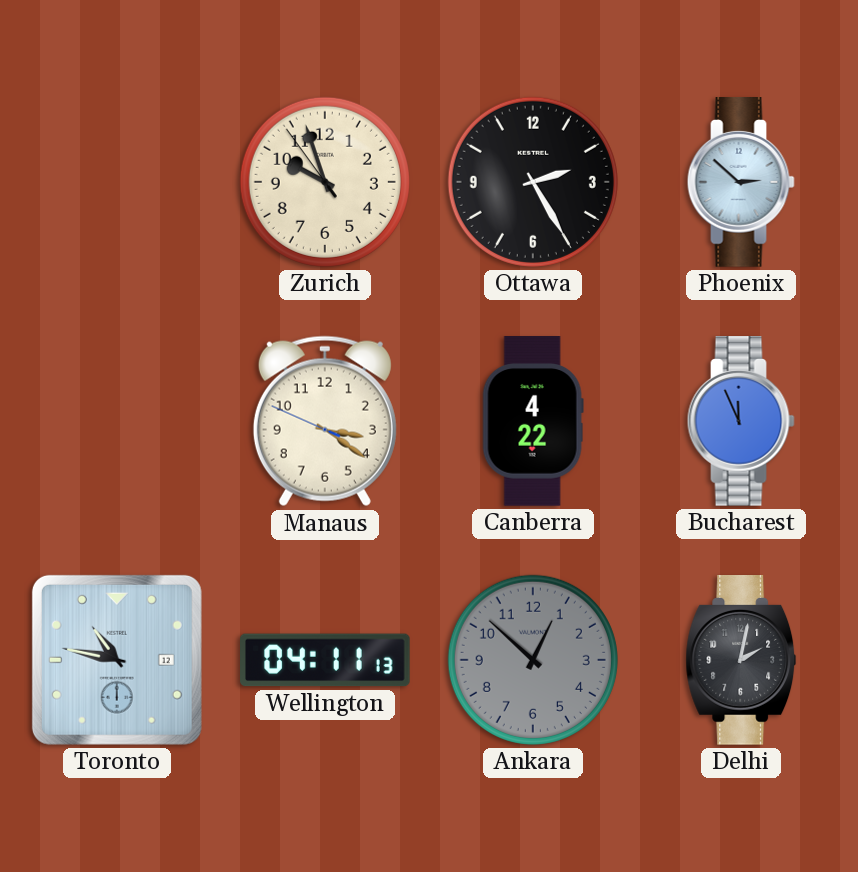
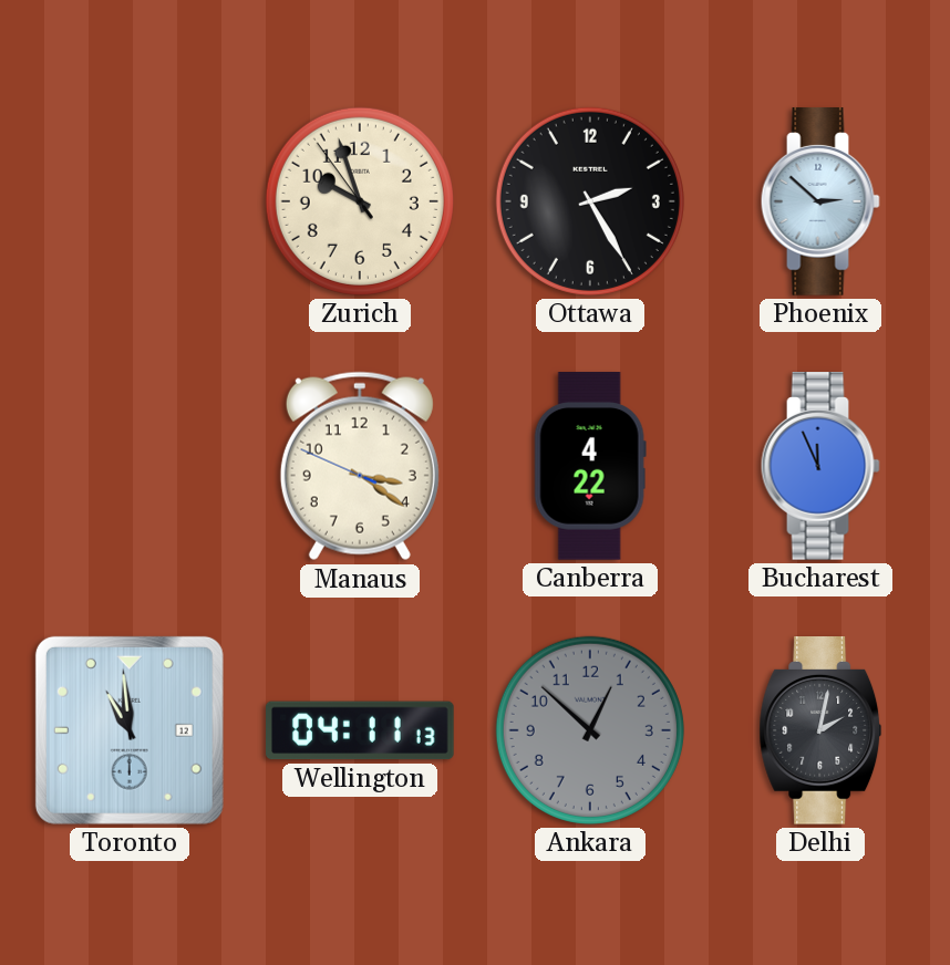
Toronto: 10:47 -> 10:59 (130, 730)
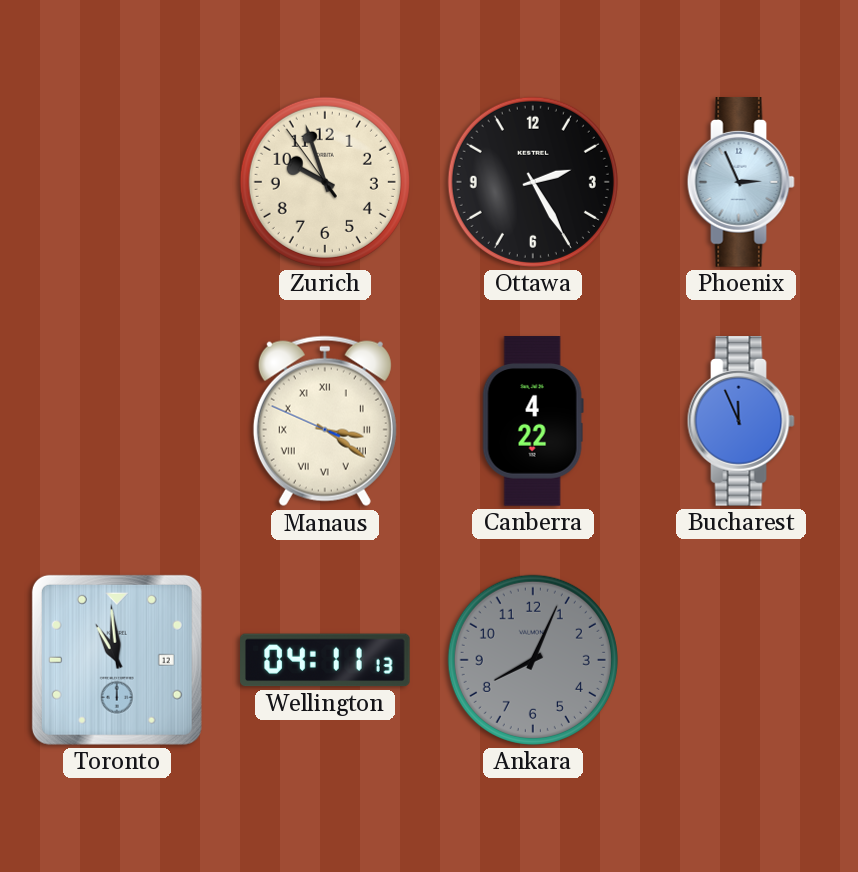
Phoenix: 2:52 -> 2:56 (741, 183)
Manaus numerals: Arabic -> Roman (325, 421)
Ankara: 12:52 -> 8:04 (533, 660)
Delhi: 2:02 -> none (820, 731)
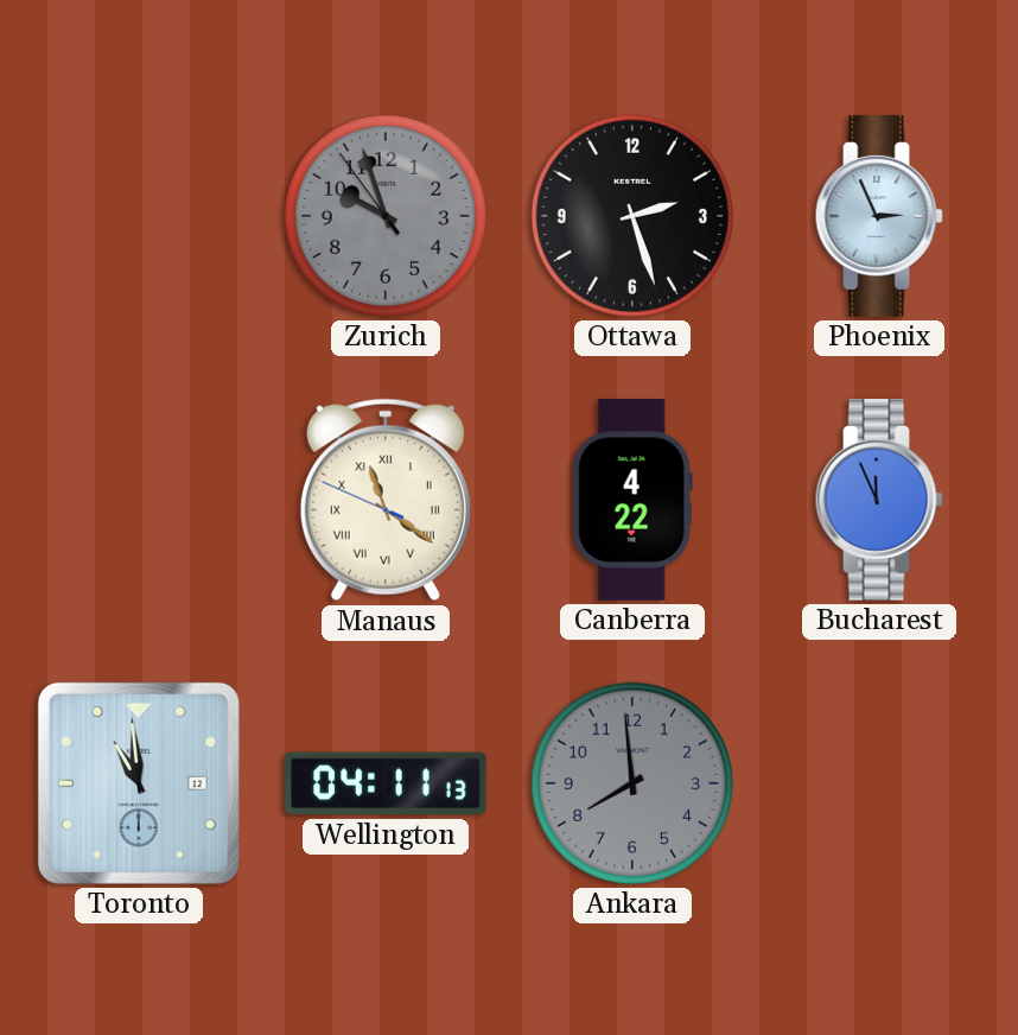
Zurich dial: cream -> grey (386, 216)
Ottawa: 2:25 -> 2:27 (632, 216)
Manaus: 3:20 -> 11:20 (386, 500)
Ankara: 8:04 -> 7:59 (632, 783)
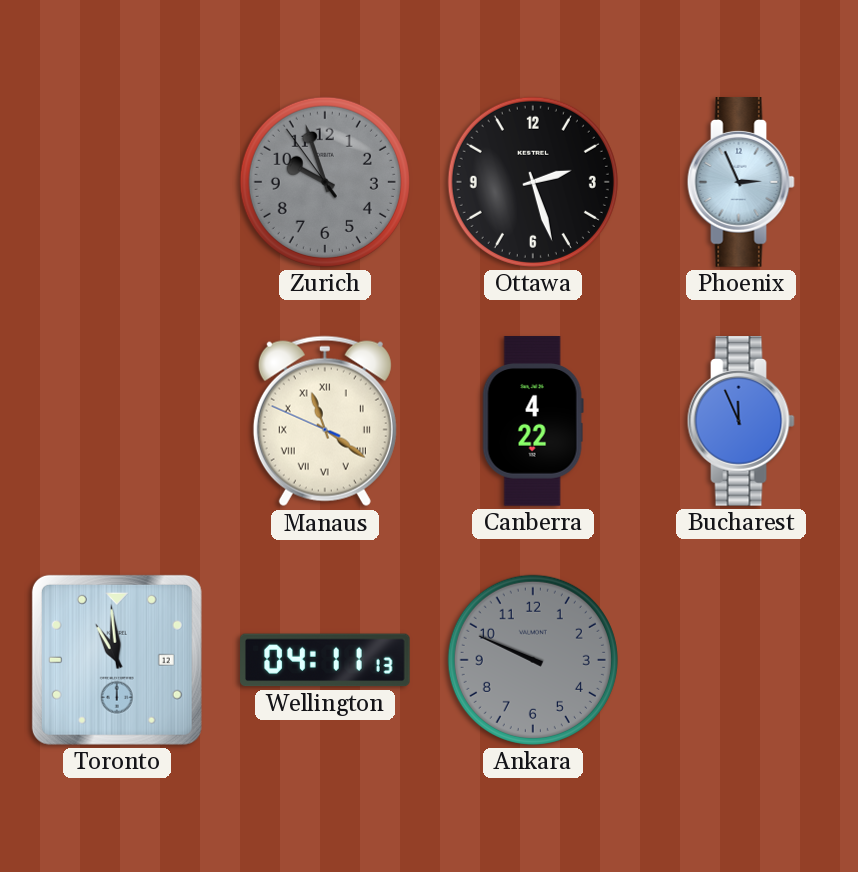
Ankara: 7:59 -> 9:49 (533, 660)
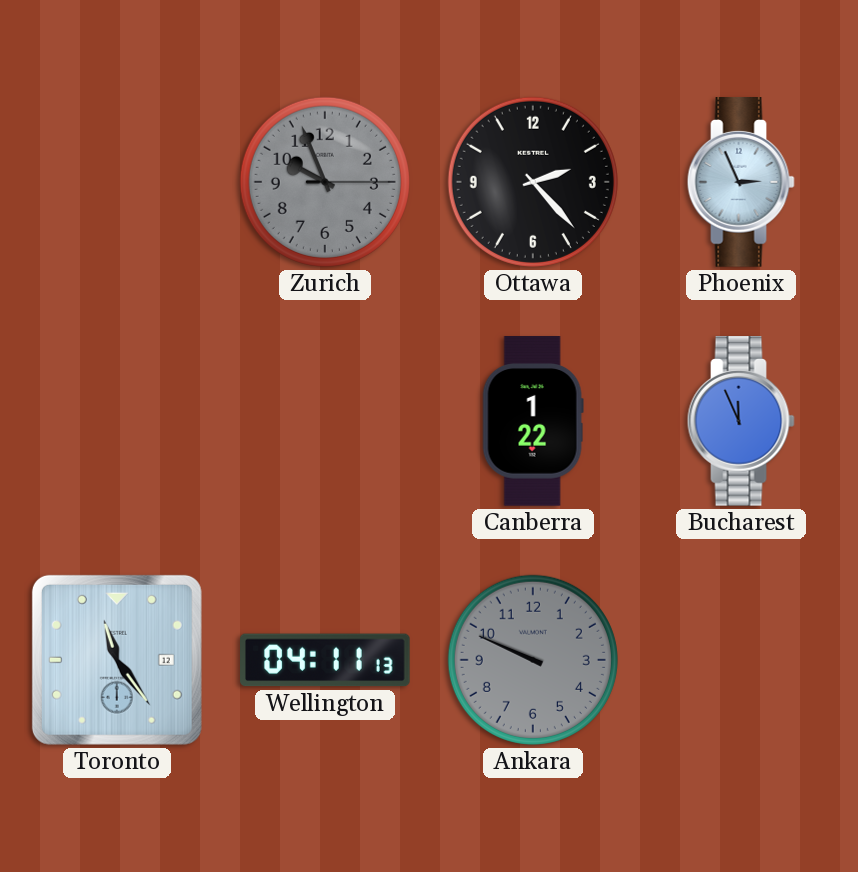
Zurich: 9:56:54 -> 9:56:15 (325, 182)
Ottawa: 2:27 -> 2:23 (533, 182)
Manaus: 11:20 -> none (325, 421)
Canberra: 4:22 -> 1:22 (533, 421)
Toronto: 10:59 -> 11:24 (117, 660)
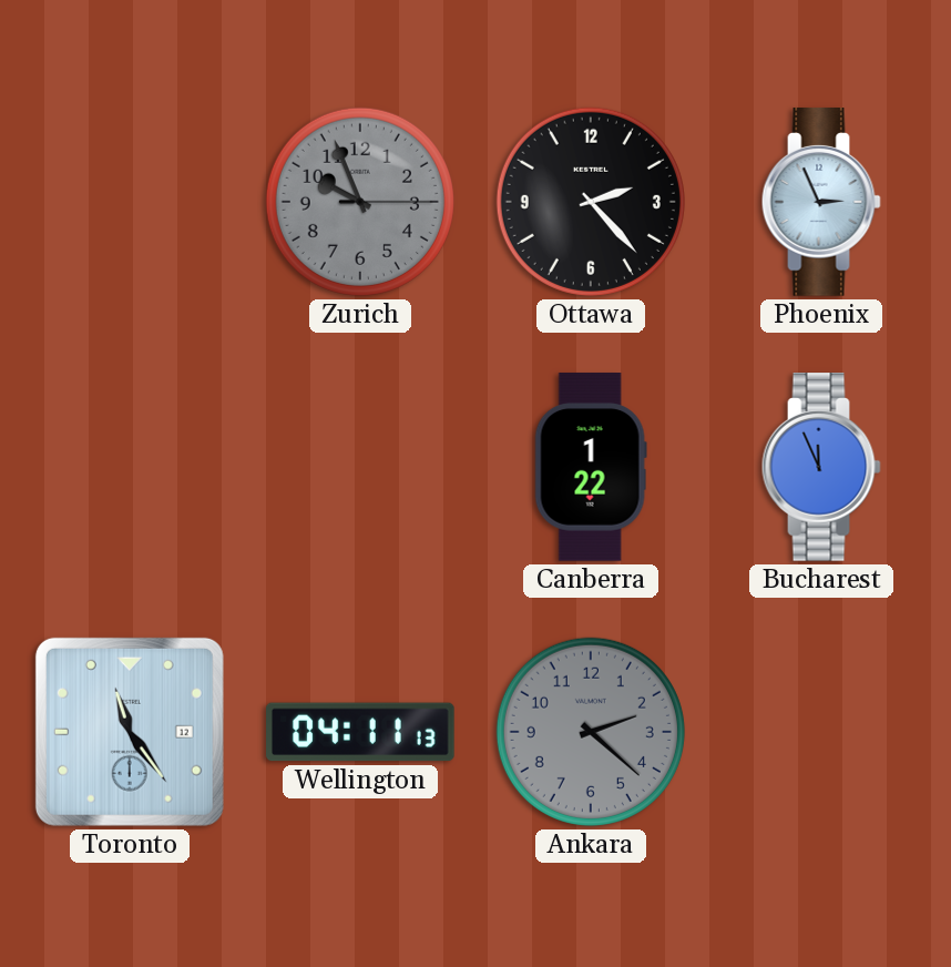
Ankara: 9:49 -> 2:22 (591, 732)
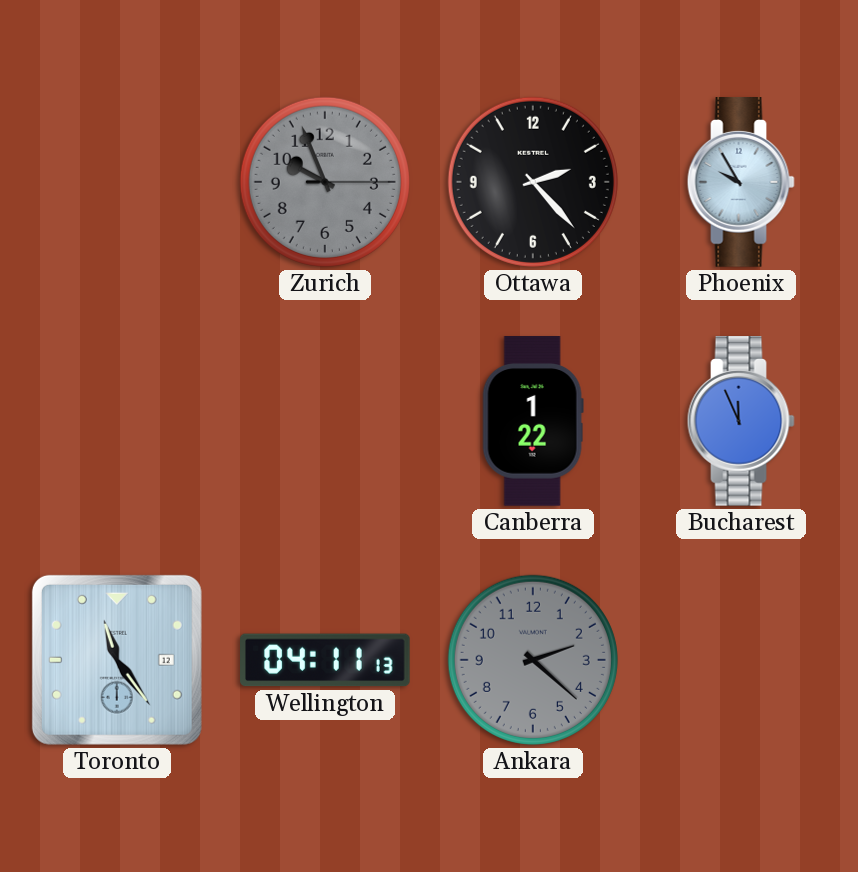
Phoenix: 2:56 -> 9:55 (741, 183)
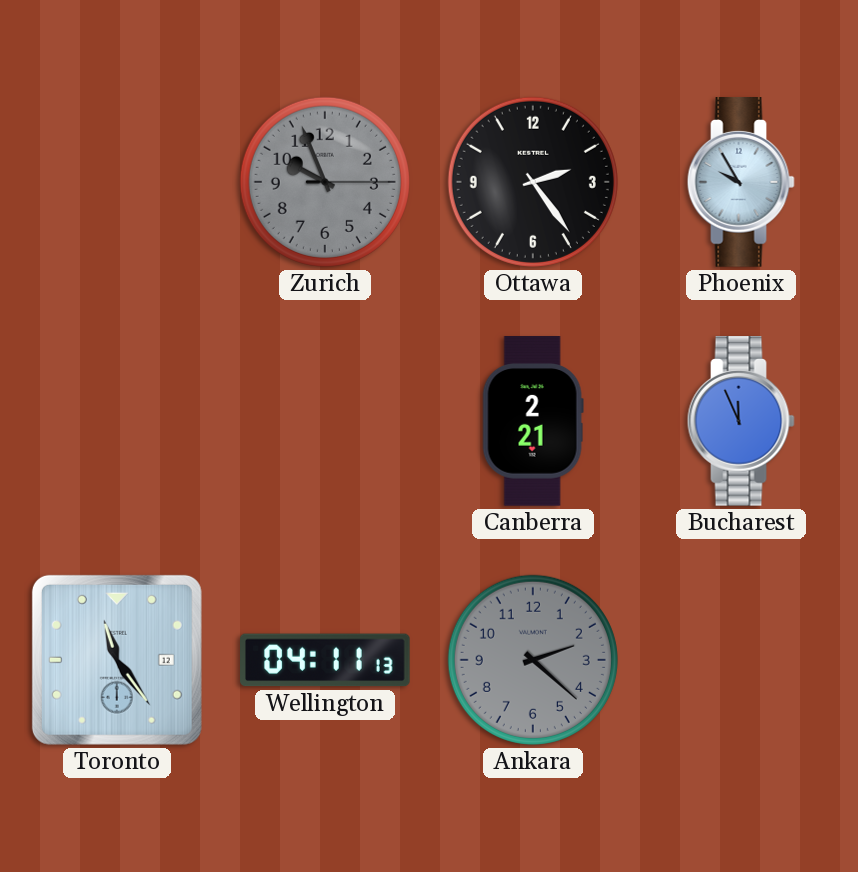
Ottawa: 2:23 -> 2:24 (533, 182)
Canberra: 1:22 -> 2:21 (533, 421)
